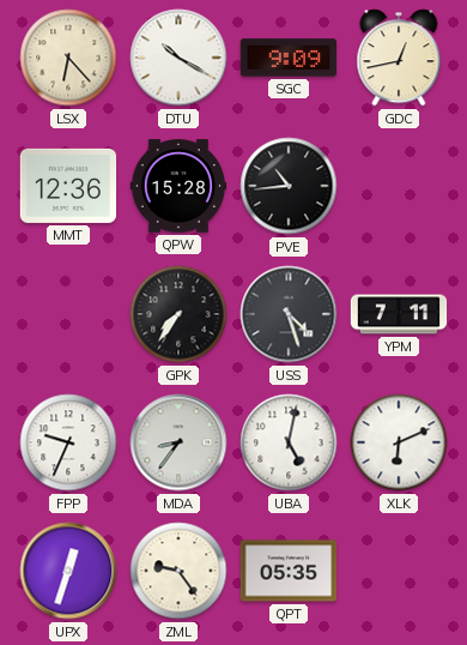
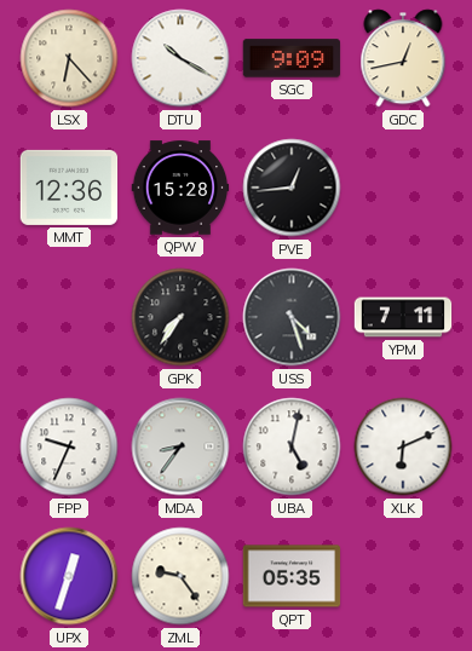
PVE: 10:44 -> 12:44 (292, 188)
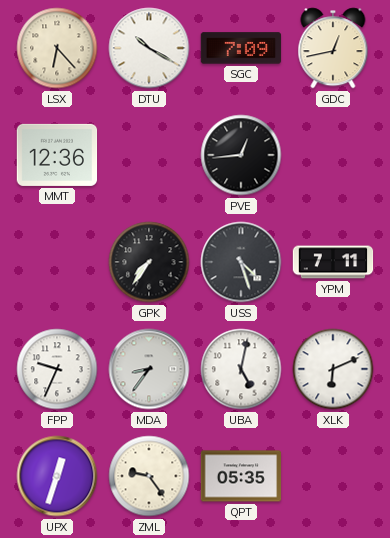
SGC: 9:09 -> 7:09 (241, 48)
QPW: 15:28 -> none (180, 188)
